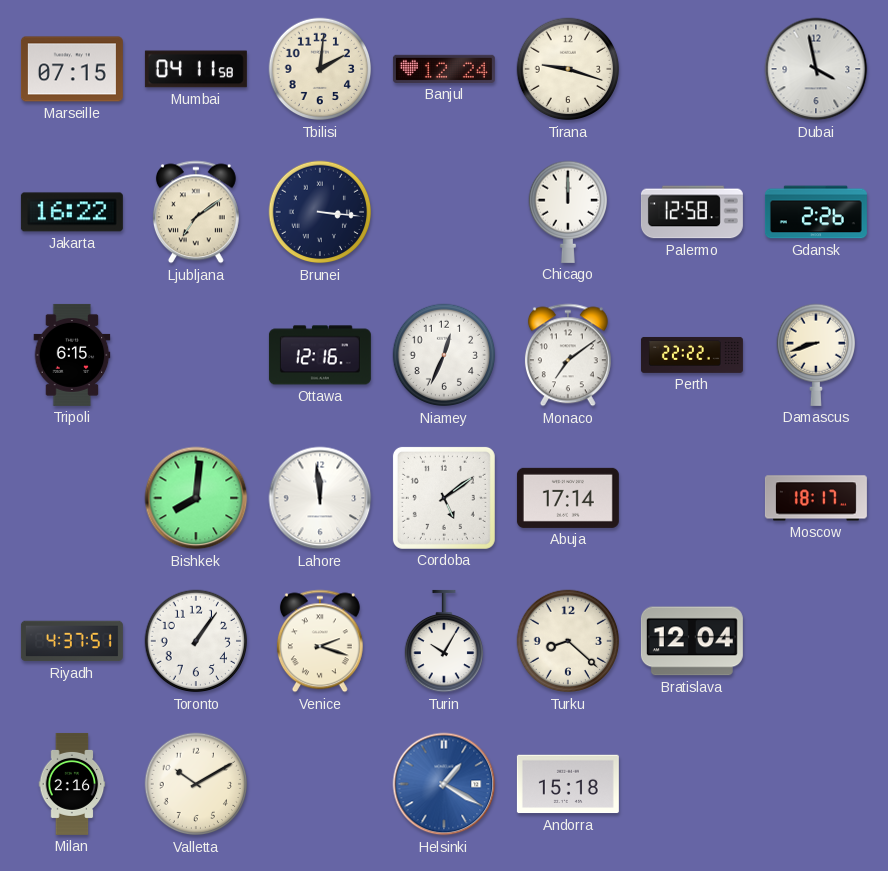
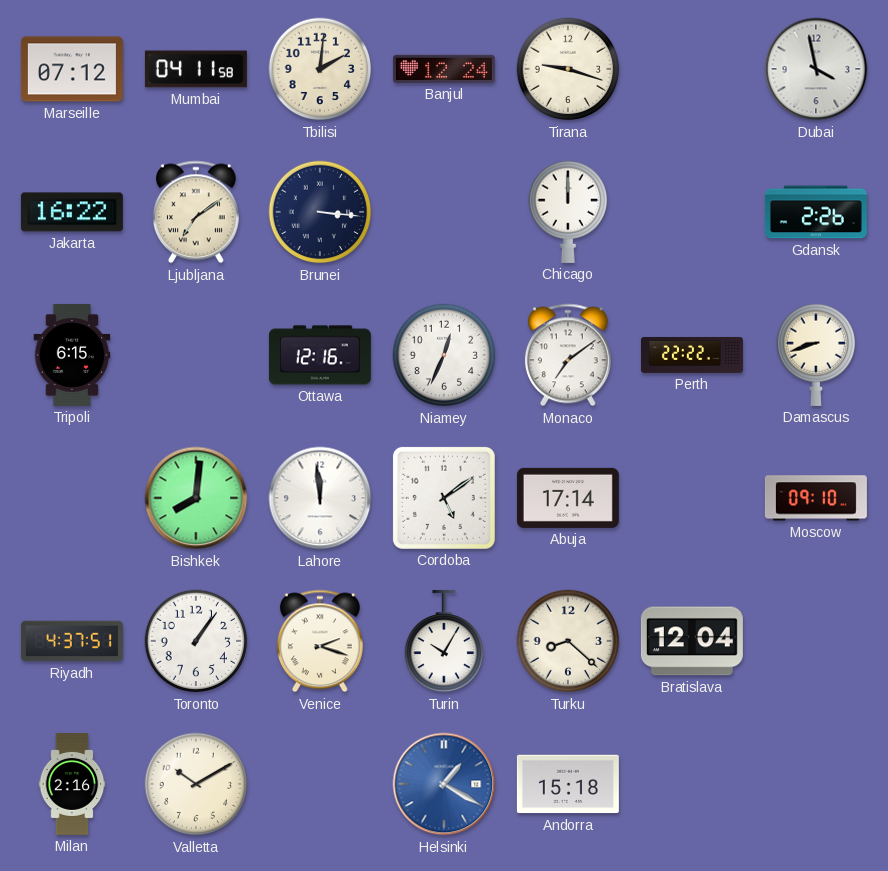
Marseille: 07:15 -> 07:12 (72, 69)
Palermo: 12:58 -> none (692, 212)
Moscow: 18:17 -> 09:10 (816, 498)
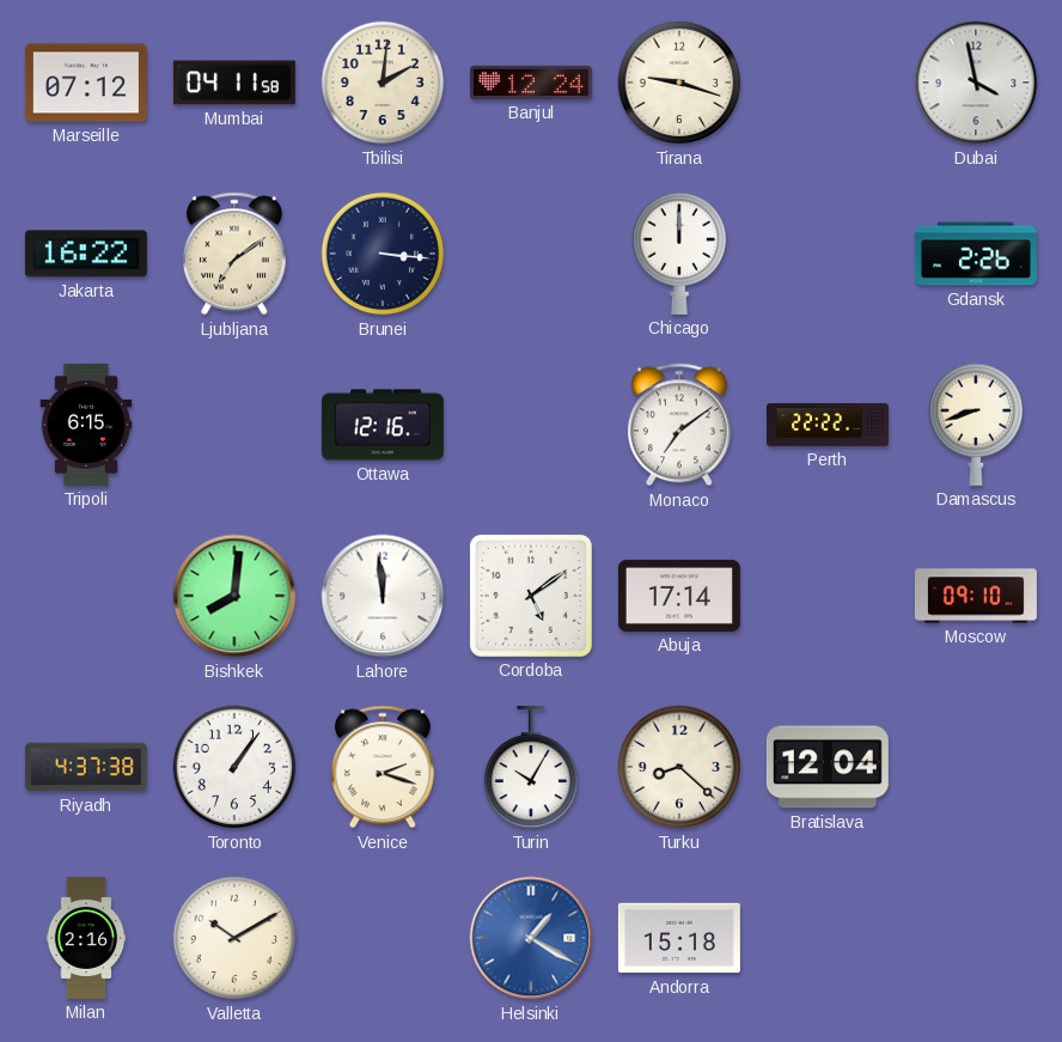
Niamey: 12:34 -> none (444, 355)
Riyadh: 4:37:51 -> 4:37:38 (86, 767)
